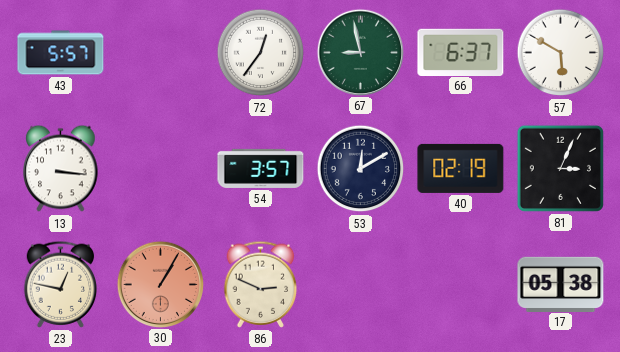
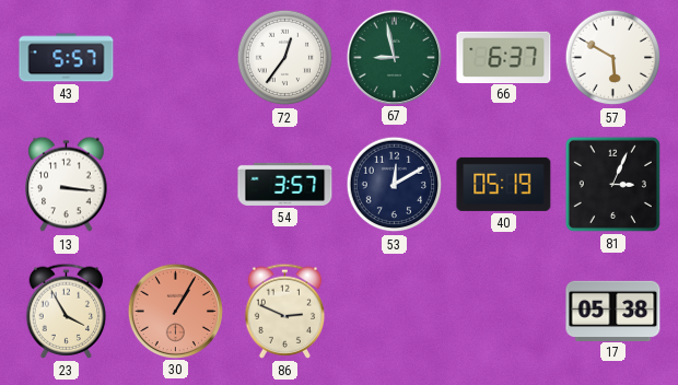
40: 02:19 -> 05:19 (504, 184)
23: 12:47 -> 3:55 (67, 311)
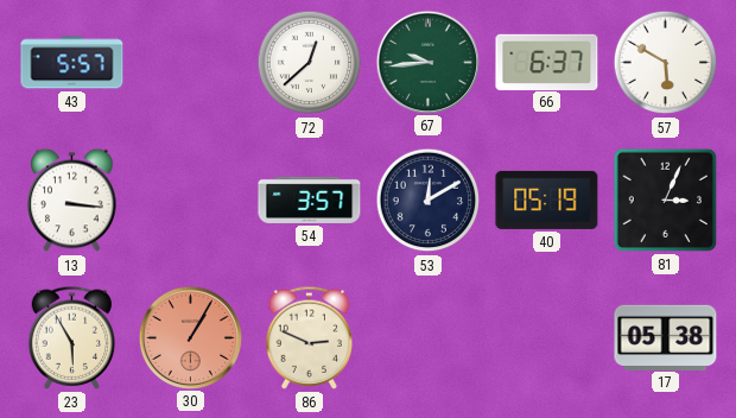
72: 12:36 -> 12:38 (310, 63)
67: 8:58 -> 9:44 (427, 62)
23: 3:55 -> 5:55 (72, 337)
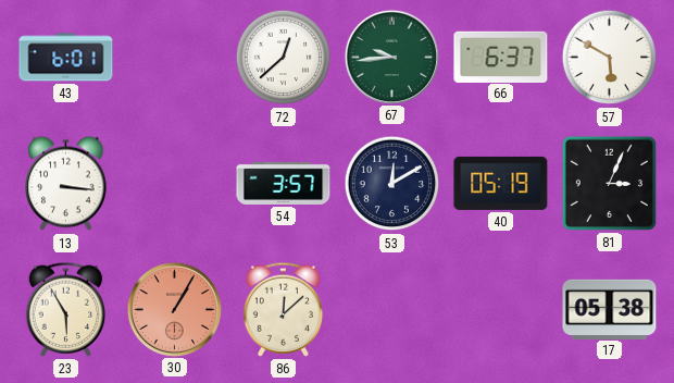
43: 5:57 -> 6:01 (66, 58)
86: 2:49 -> 12:08 (284, 309)
